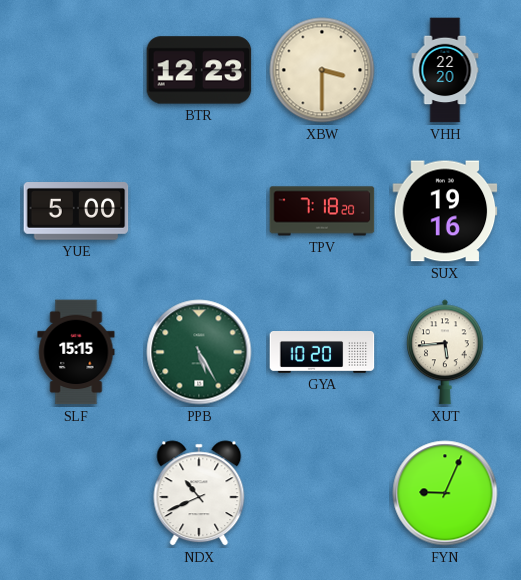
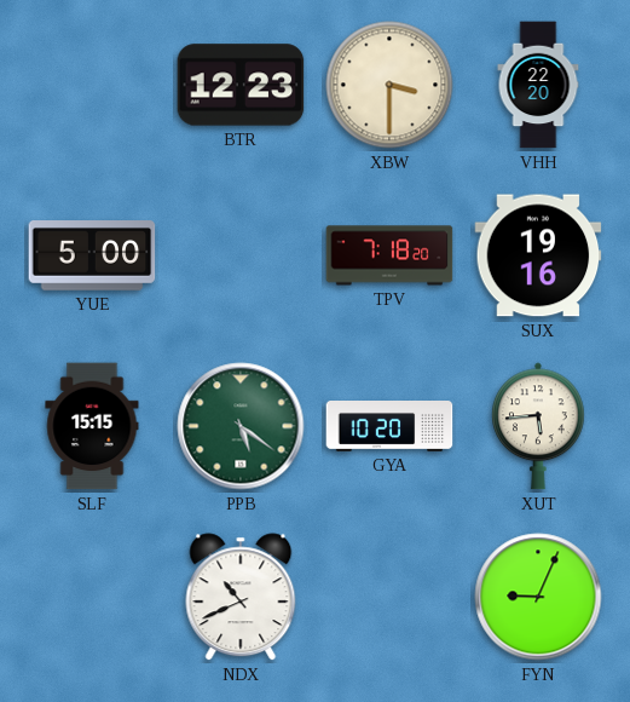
PPB: 5:25 -> 5:21 (241, 426)
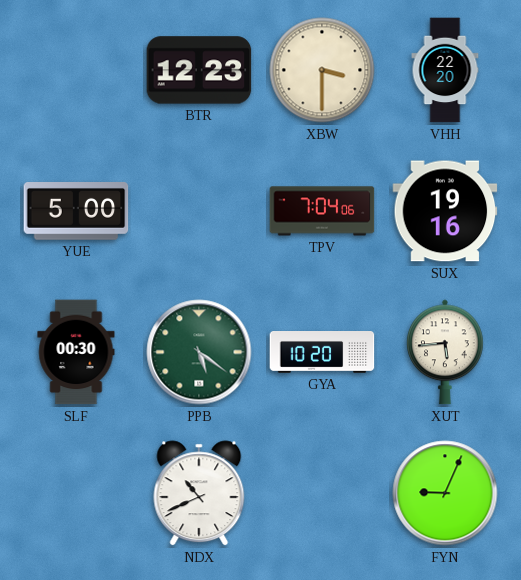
TPV: 7:18 -> 7:04 (322, 211)
SLF: 15:15 -> 00:30 (76, 352)
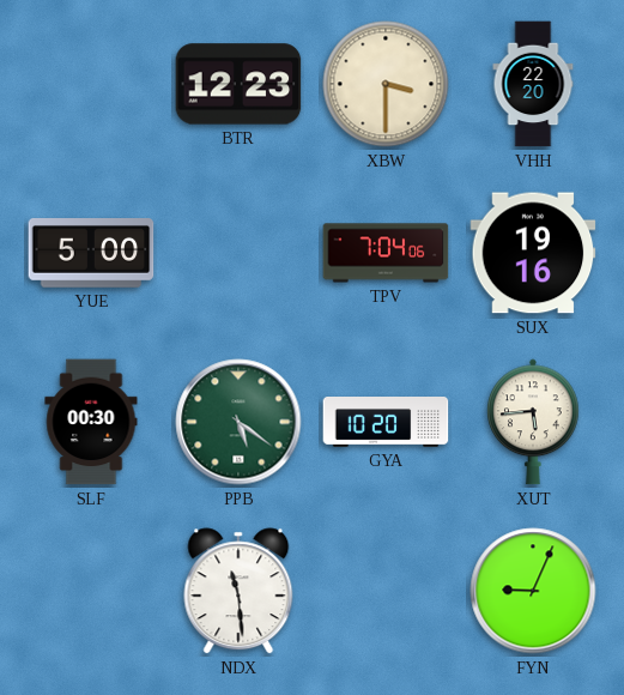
NDX: 10:41 -> 11:29 (238, 591)
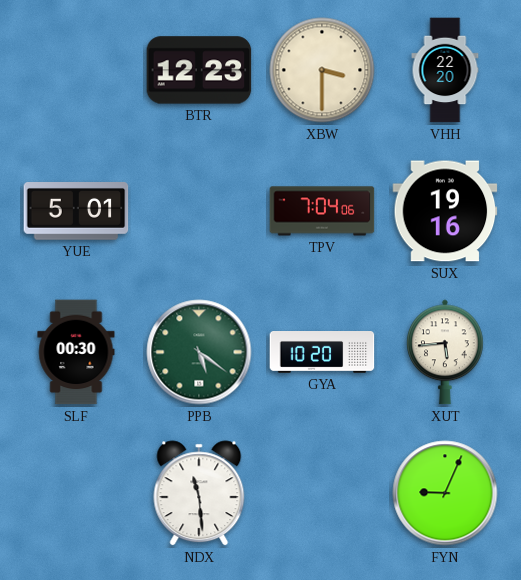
YUE: 5:00 -> 5:01 (76, 212)
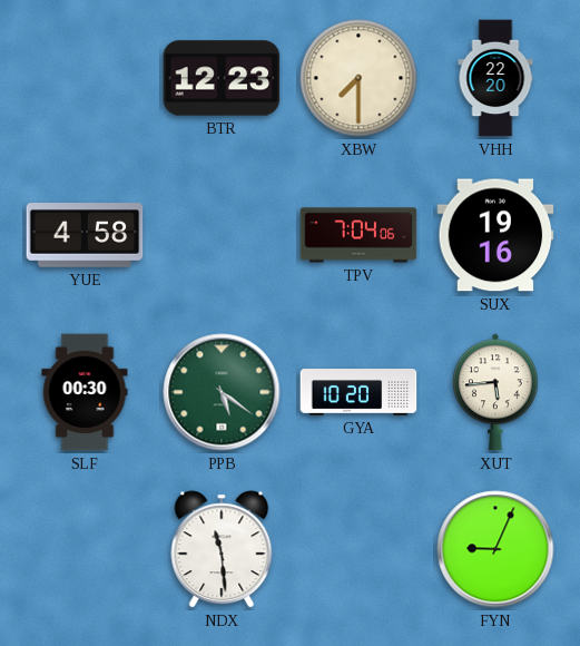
XBW: 3:30 -> 7:30 (358, 78)
YUE: 5:01 -> 4:58 (85, 236)
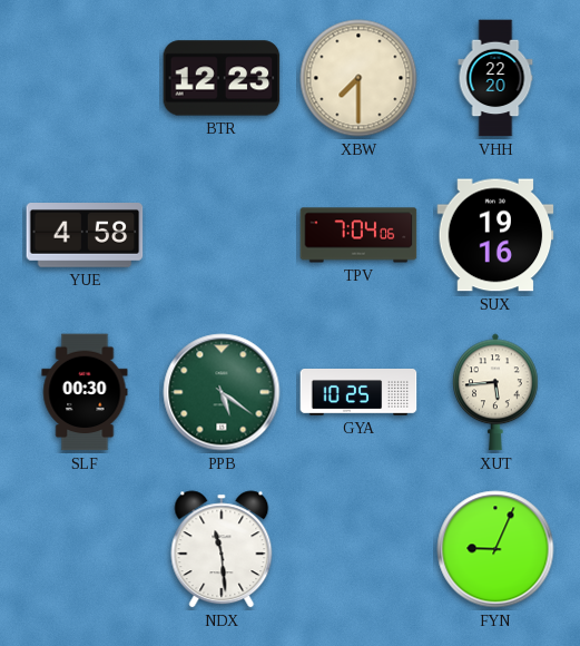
GYA: 10:20 -> 10:25 (358, 392)
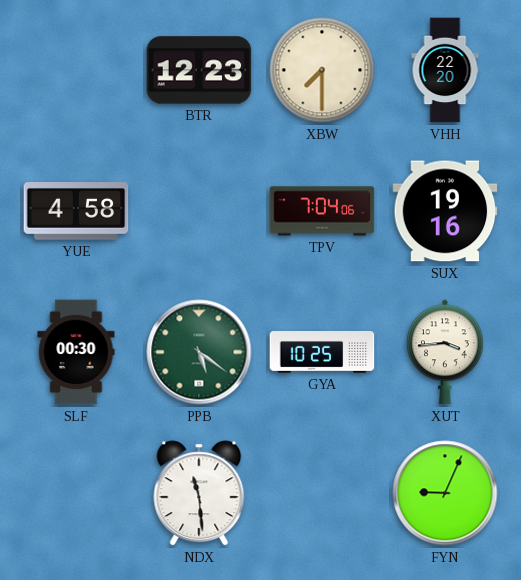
XUT: 5:44 -> 3:44 (446, 352)
